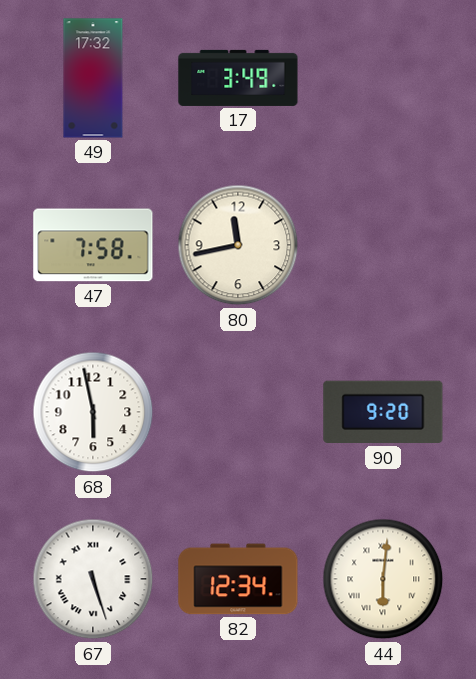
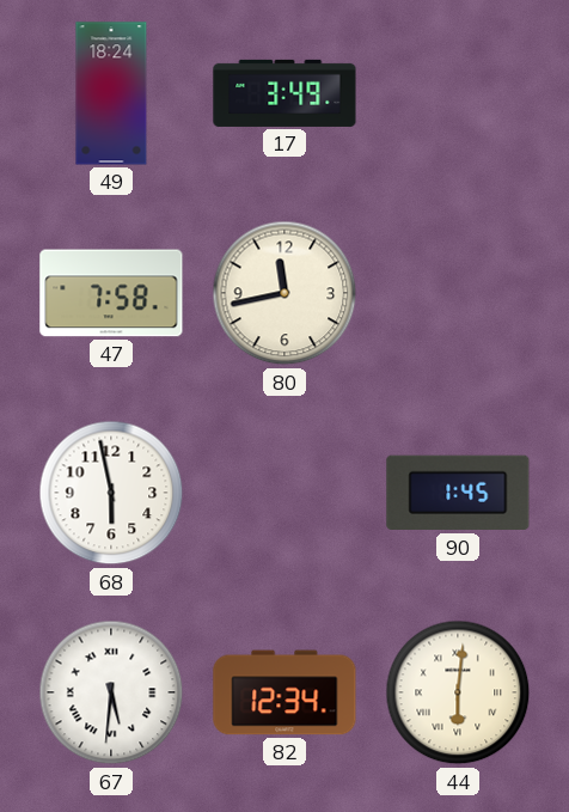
49: 17:32 -> 18:24 (111, 93)
90: 9:20 -> 1:45 (458, 493)
67: 5:27 -> 5:31 (111, 692)
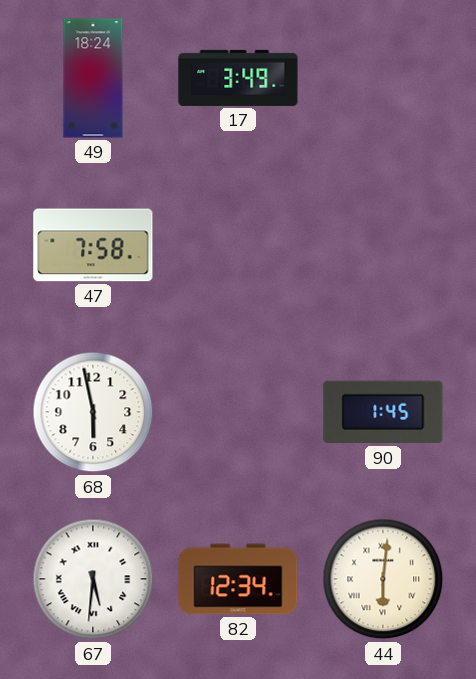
80: 11:43 -> none (284, 293)
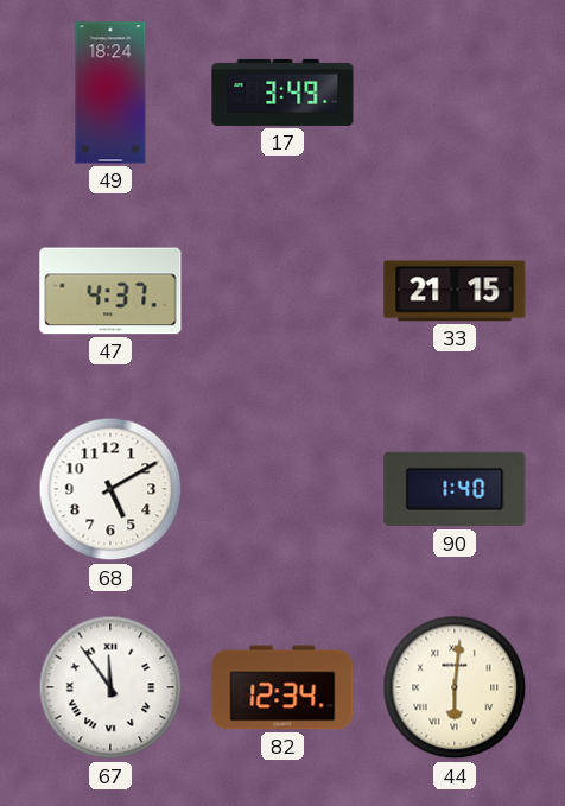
47: 7:58 -> 4:37 (110, 291)
33: none -> 21:15 (455, 291)
68: 5:58 -> 5:10 (110, 489)
90: 1:45 -> 1:40 (455, 489)
67: 5:31 -> 11:54 (110, 687)
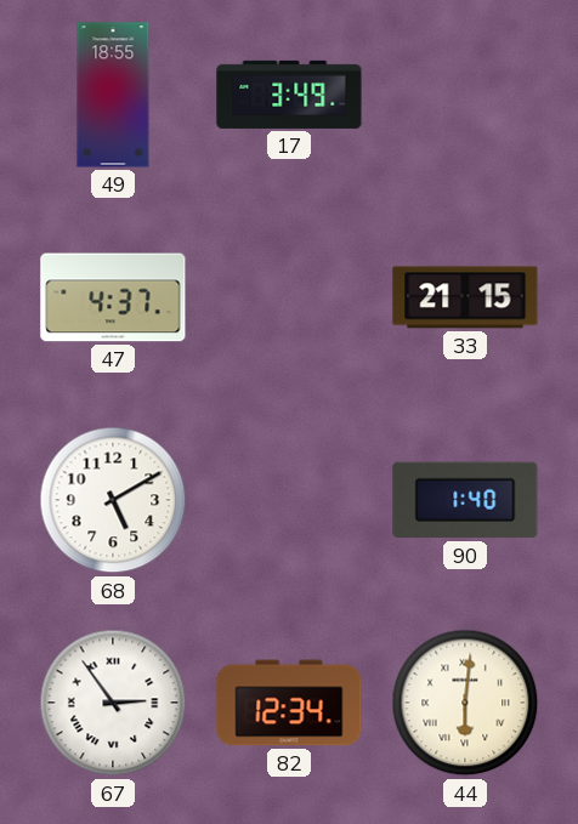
49: 18:24 -> 18:55 (113, 95)
67: 11:54 -> 2:54 (113, 703)
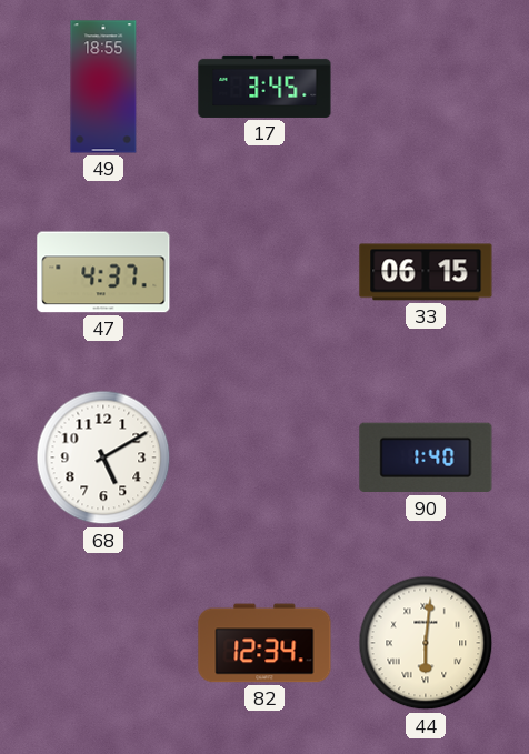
17: 3:49 -> 3:45 (264, 87)
33: 21:15 -> 06:15 (426, 272)
67: 2:54 -> none (113, 703)
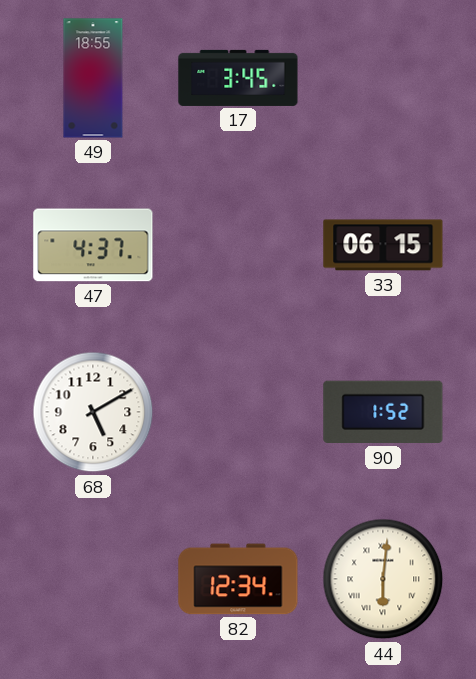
90: 1:40 -> 1:52 (383, 412)
